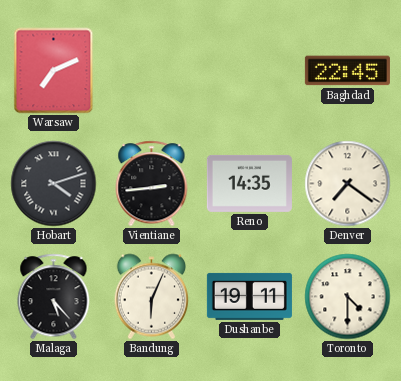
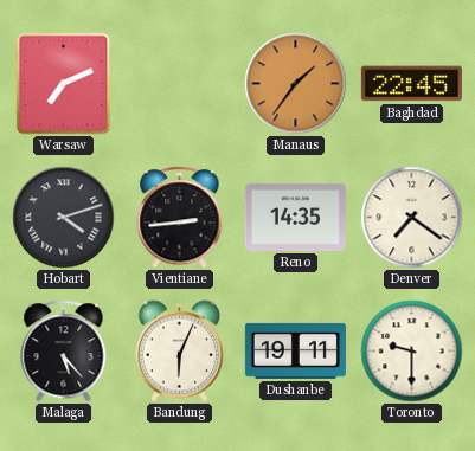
Manaus: none -> 1:36 (296, 84)
Toronto: 4:30 -> 9:30 (412, 352)
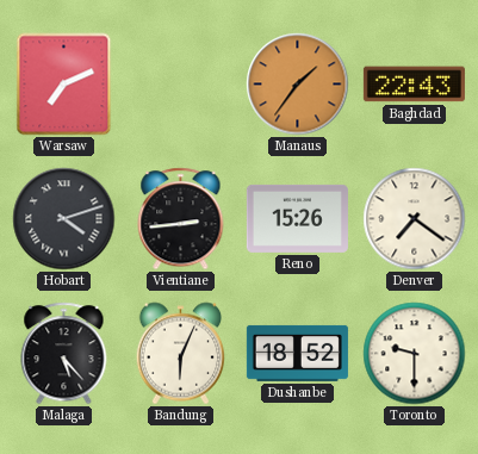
Baghdad: 22:45 -> 22:43 (414, 85)
Reno: 14:35 -> 15:26 (297, 218)
Dushanbe: 19:11 -> 18:52 (297, 353)
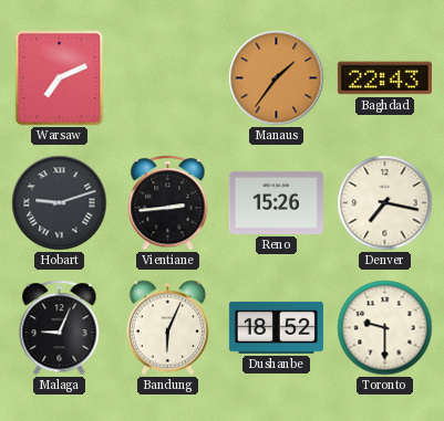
Hobart: 4:12 -> 9:12 (60, 203)
Denver: 7:21 -> 7:17 (385, 203)
Malaga: 5:23 -> 9:04 (60, 328)
